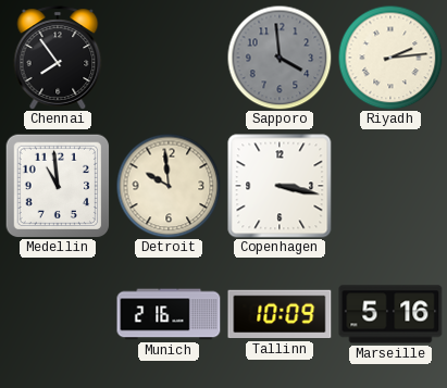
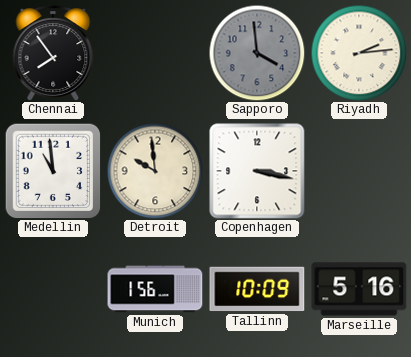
Munich: 2:16 -> 1:56 (155, 289)
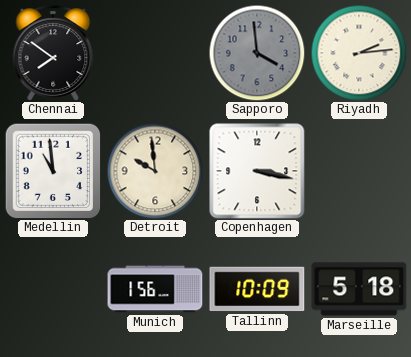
Chennai: 7:54 -> 7:51 (53, 53)
Marseille: 5:16 -> 5:18 (359, 289)
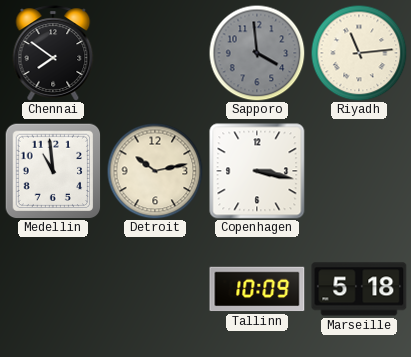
Riyadh: 2:14 -> 11:14 (359, 53)
Detroit: 9:59 -> 10:13 (155, 171)
Munich: 1:56 -> none (155, 289)
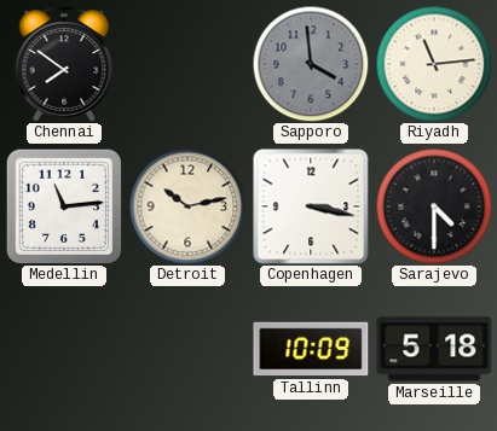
Medellin: 10:59 -> 11:14 (64, 206)
Sarajevo: none -> 4:30 (434, 206)
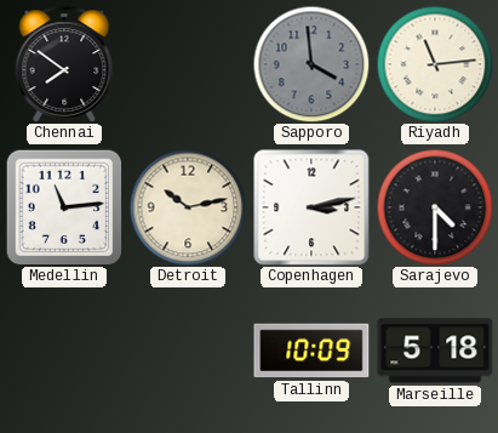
Copenhagen: 3:17 -> 3:13 (311, 207)
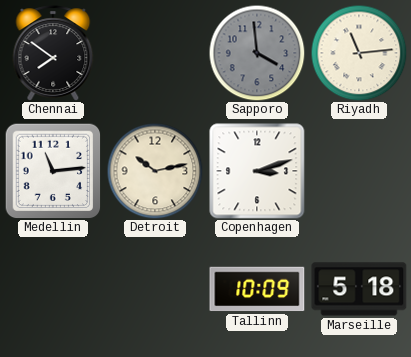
Copenhagen: 3:13 -> 3:12 (257, 171)
Sarajevo: 4:30 -> none (435, 207)
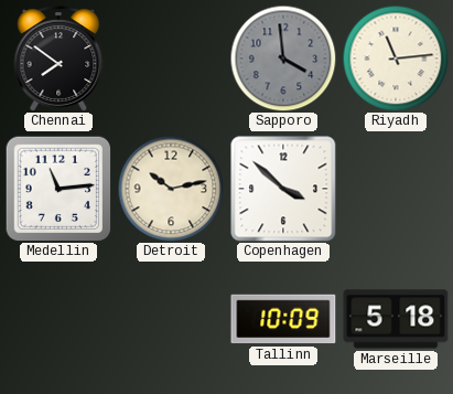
Copenhagen: 3:12 -> 3:52 (283, 189)
